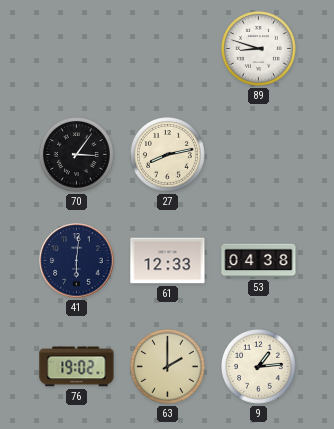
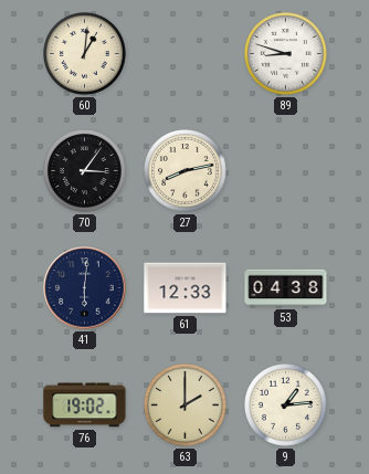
60: none -> 1:01 (85, 54)
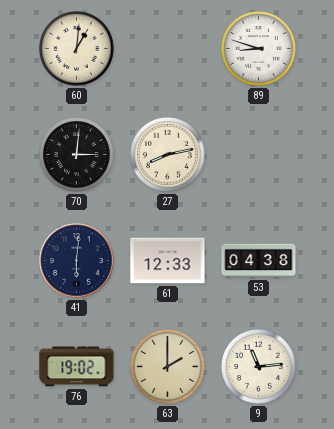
70: 3:06 -> 3:01 (77, 155)
9: 1:14 -> 11:14 (259, 367)
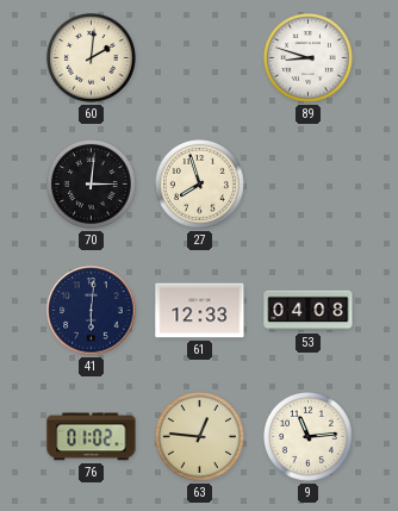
60: 1:01 -> 2:01 (92, 58)
27: 8:13 -> 7:57 (200, 185)
53: 04:38 -> 04:08 (309, 311)
76: 19:02 -> 01:02 (92, 437)
63: 2:00 -> 12:46 (200, 437)
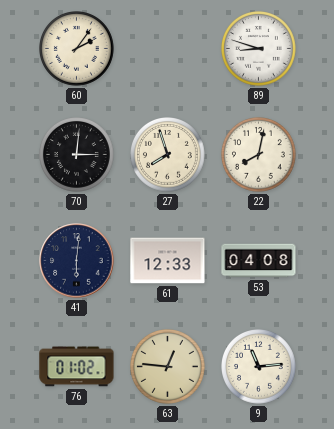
60: 2:01 -> 2:06 (77, 49)
22: none -> 8:02 (259, 155)
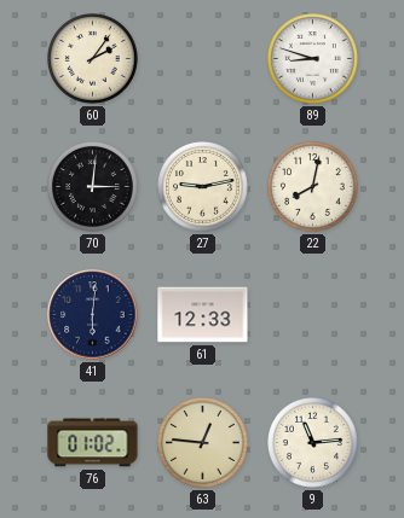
27: 7:57 -> 9:13 (203, 187)
53: 04:08 -> none (259, 261)
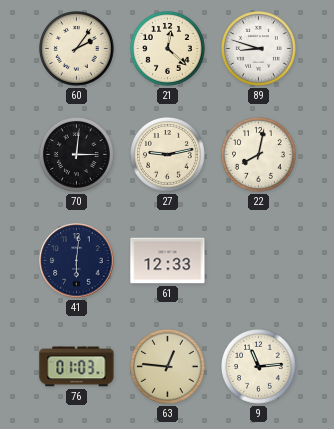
21: none -> 12:22 (168, 49)
76: 01:02 -> 01:03 (77, 367)
